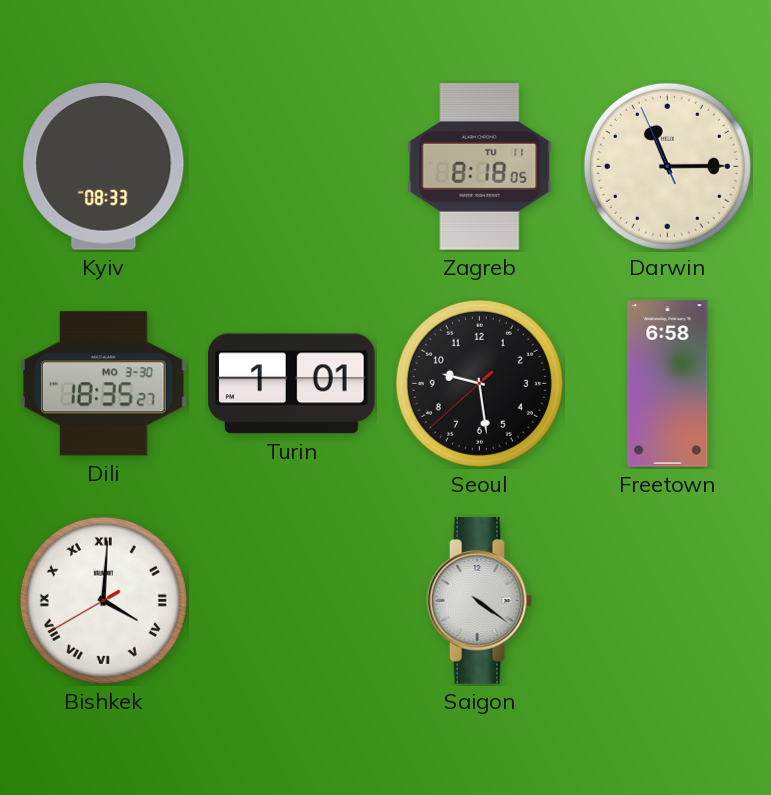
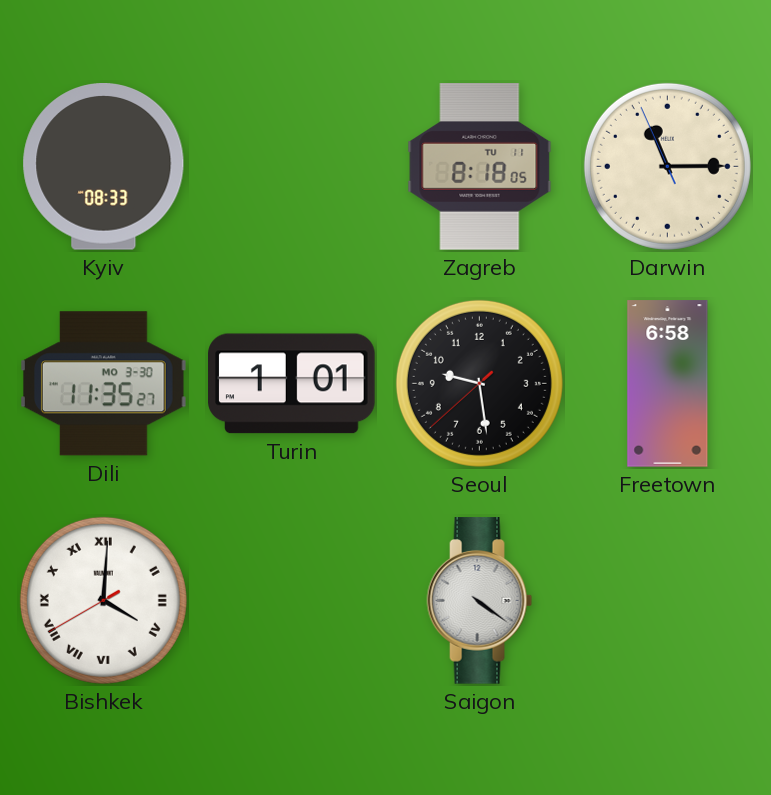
Dili: 18:35 -> 11:35 (104, 384)
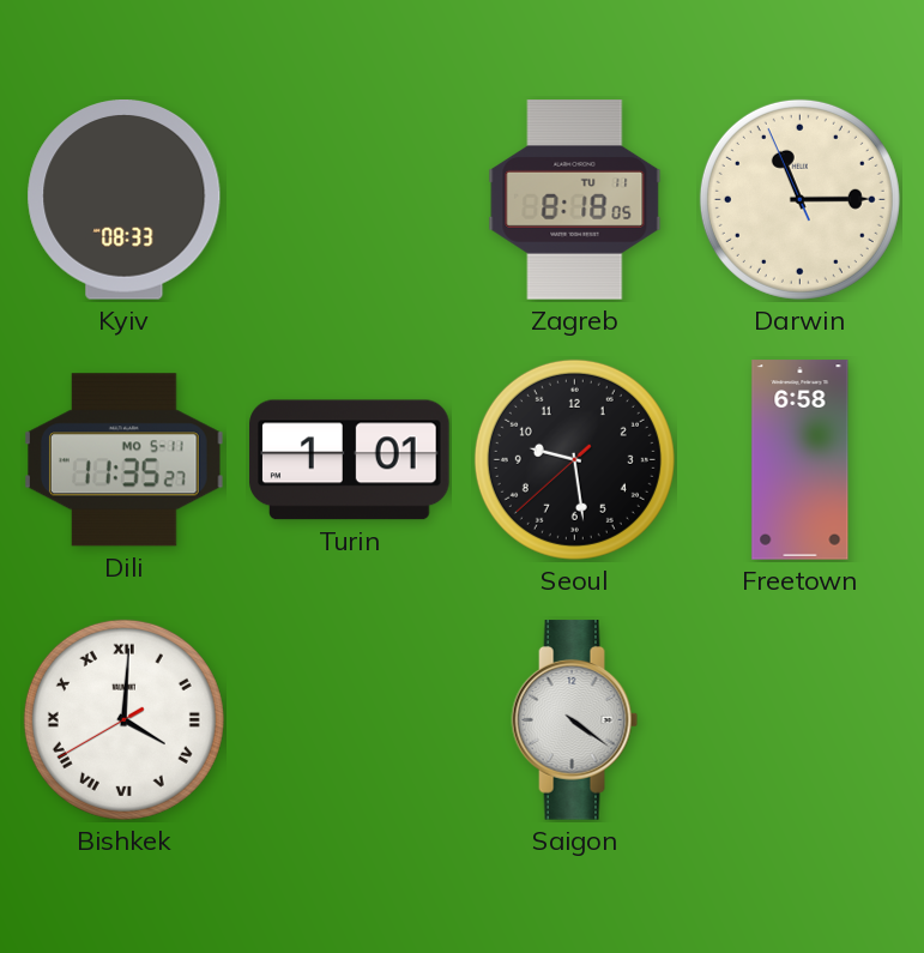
Dili date: MO 3-30 -> MO 5-11 (125, 460)
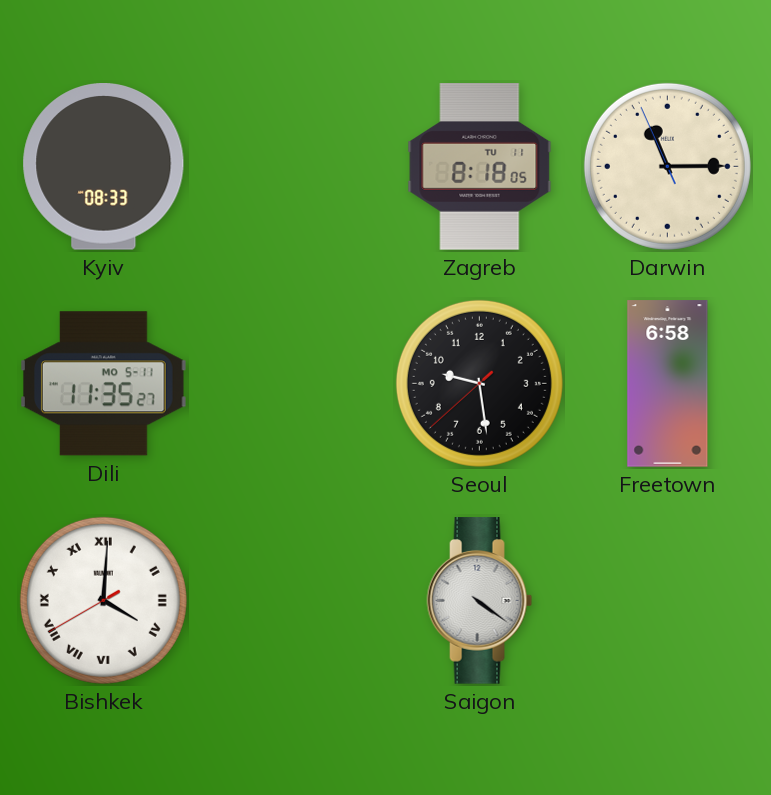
Turin: 1:01 -> none (350, 460)
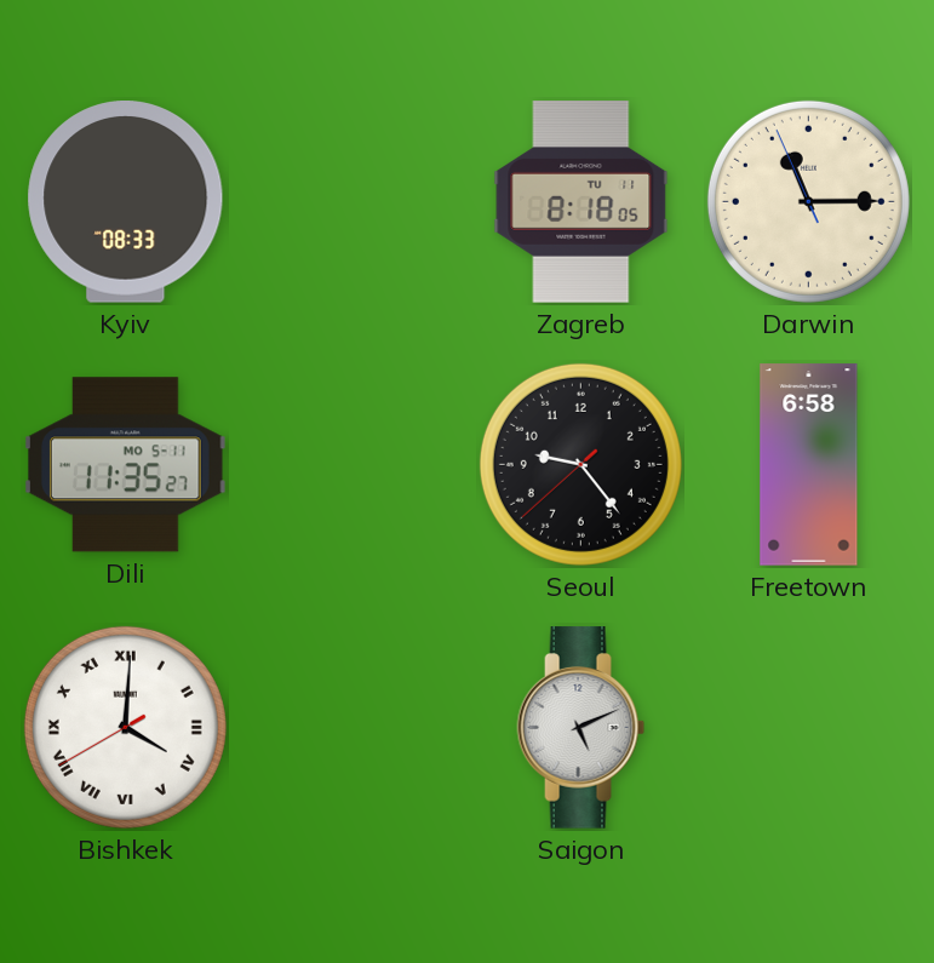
Seoul: 9:28 -> 9:23 (580, 464)
Saigon: 4:21 -> 5:11 (581, 728)
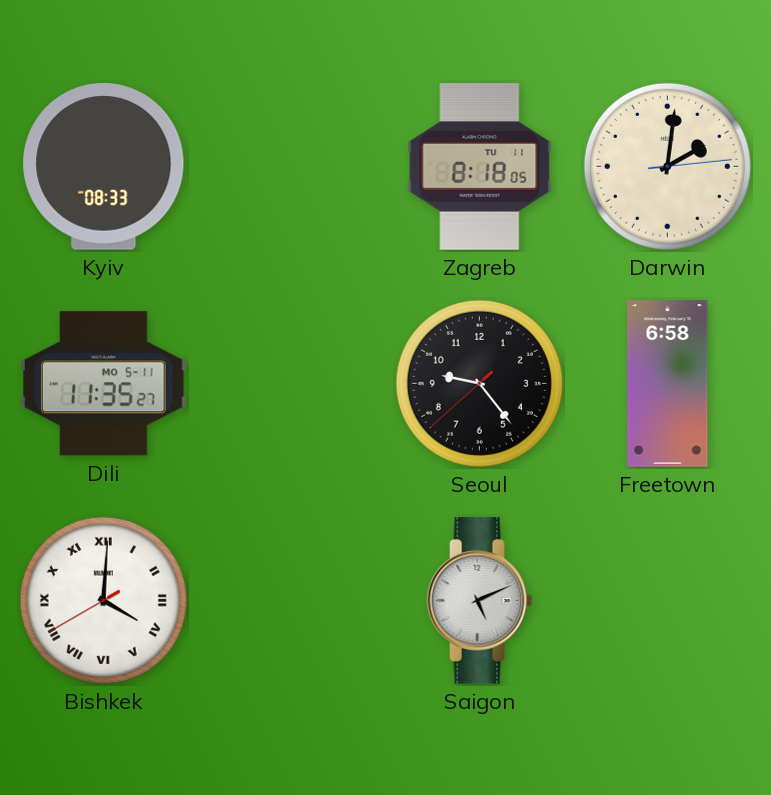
Darwin: 11:14 -> 2:01 (667, 166)
